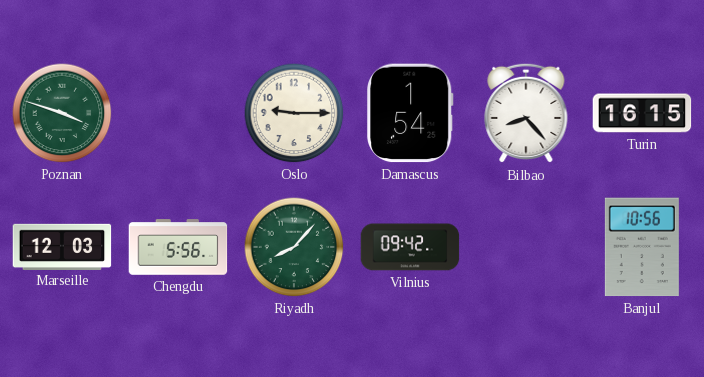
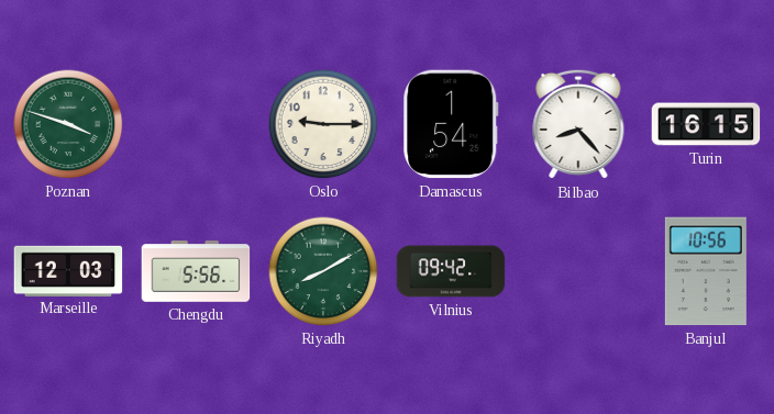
Riyadh: 8:07 -> 8:10 (323, 271)
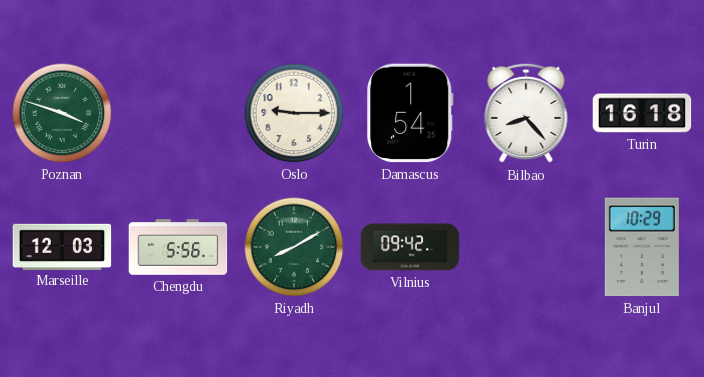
Turin: 16:15 -> 16:18 (642, 113)
Banjul: 10:56 -> 10:29 (642, 247)
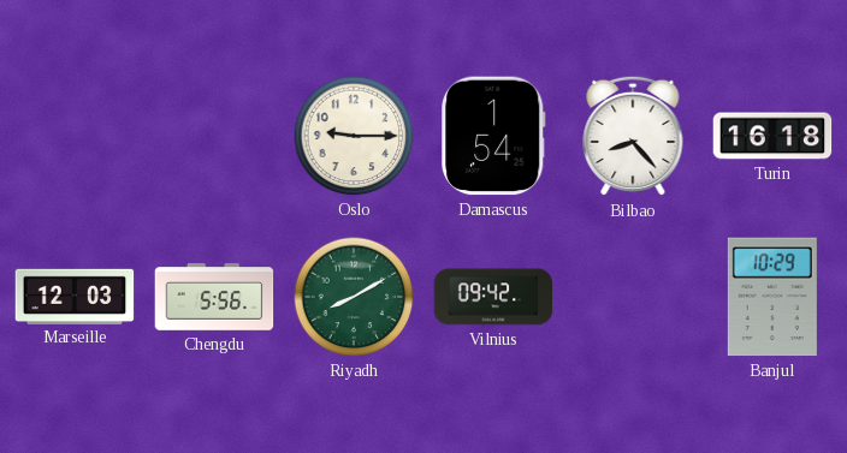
Poznan: 3:48 -> none (62, 113)
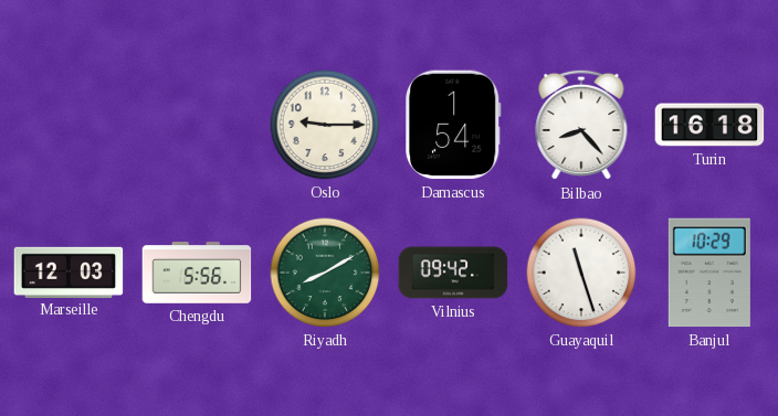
Guayaquil: none -> 11:27 (581, 273)
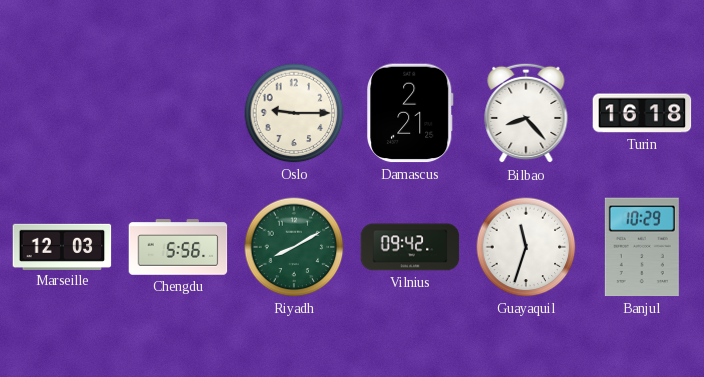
Damascus: 1:54 -> 2:21 (410, 113)
Guayaquil: 11:27 -> 11:33 (526, 247)
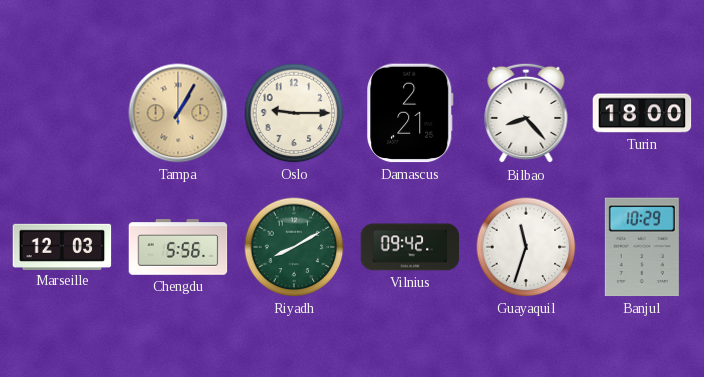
Tampa: none -> 1:05 (178, 113)
Turin: 16:18 -> 18:00 (642, 113)
